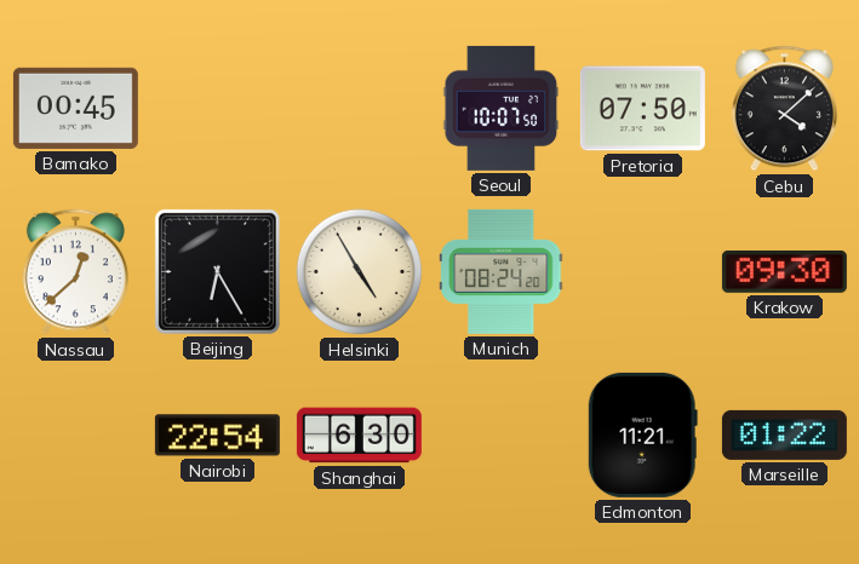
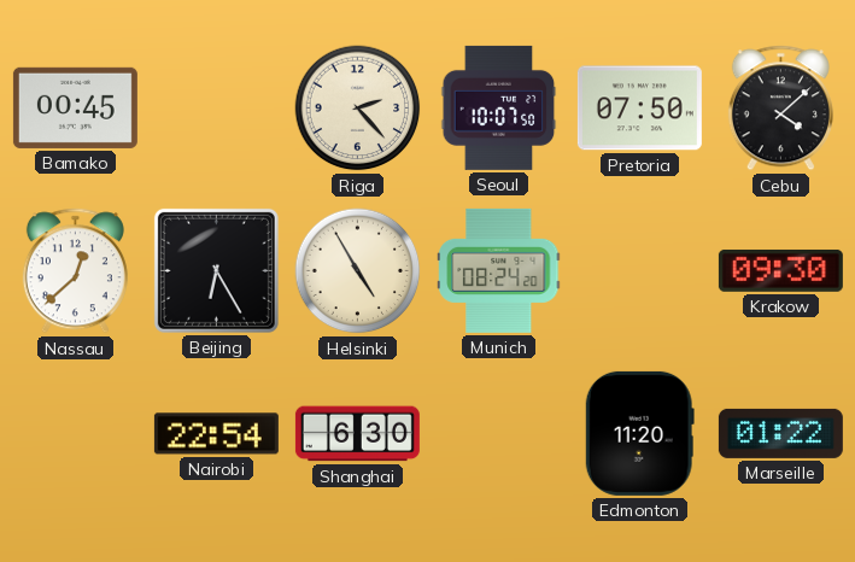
Riga: none -> 2:23 (358, 109)
Edmonton: 11:21 -> 11:20 (639, 433)
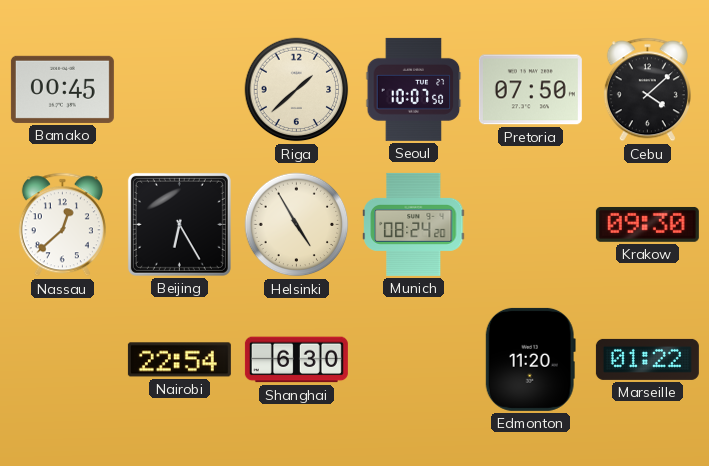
Riga: 2:23 -> 1:38 (297, 90)
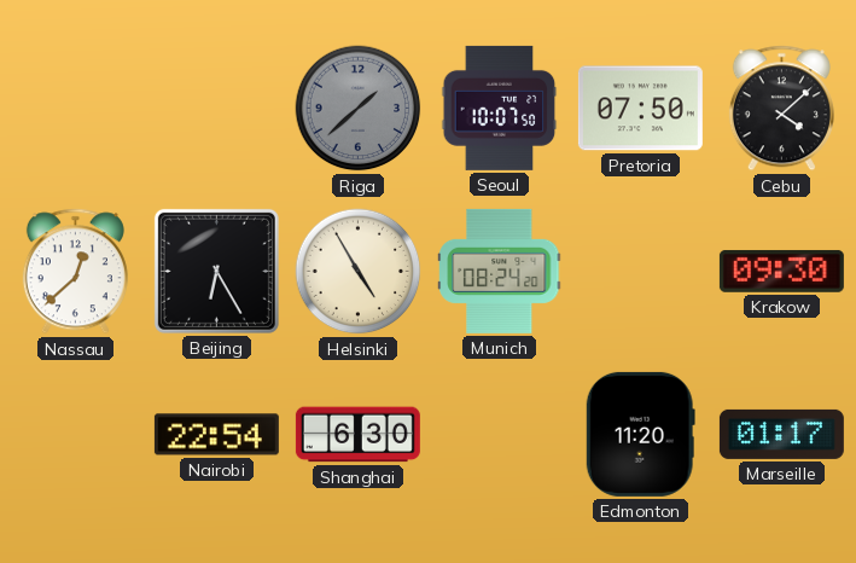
Bamako: 00:45 -> none (62, 89)
Riga dial: cream -> grey (359, 109)
Marseille: 01:22 -> 01:17 (781, 434)
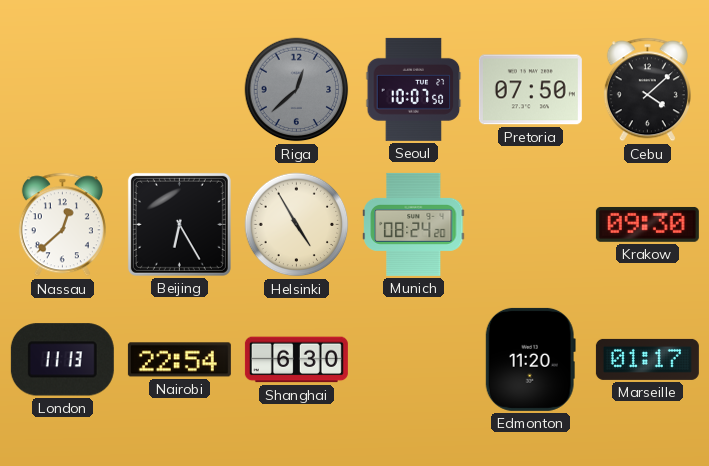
Riga: 1:38 -> 12:38 (297, 90)
London: none -> 11:13 (62, 360)
